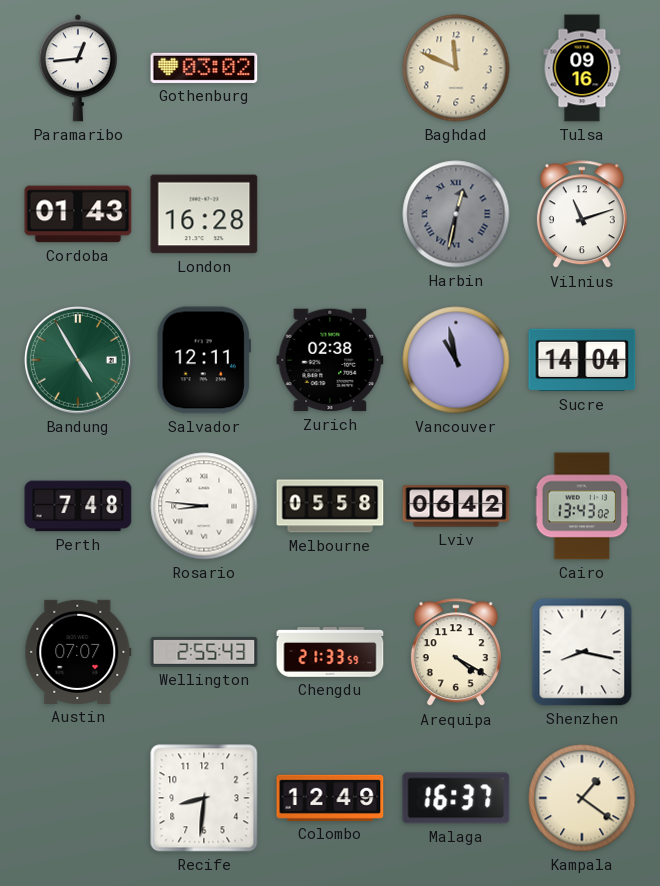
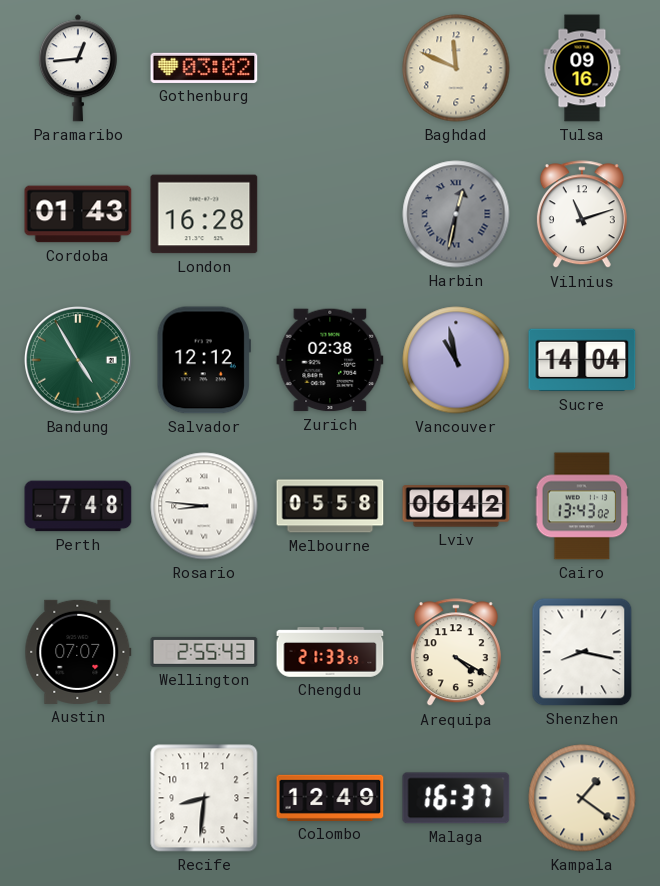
Salvador: 12:11 -> 12:12 (204, 360)
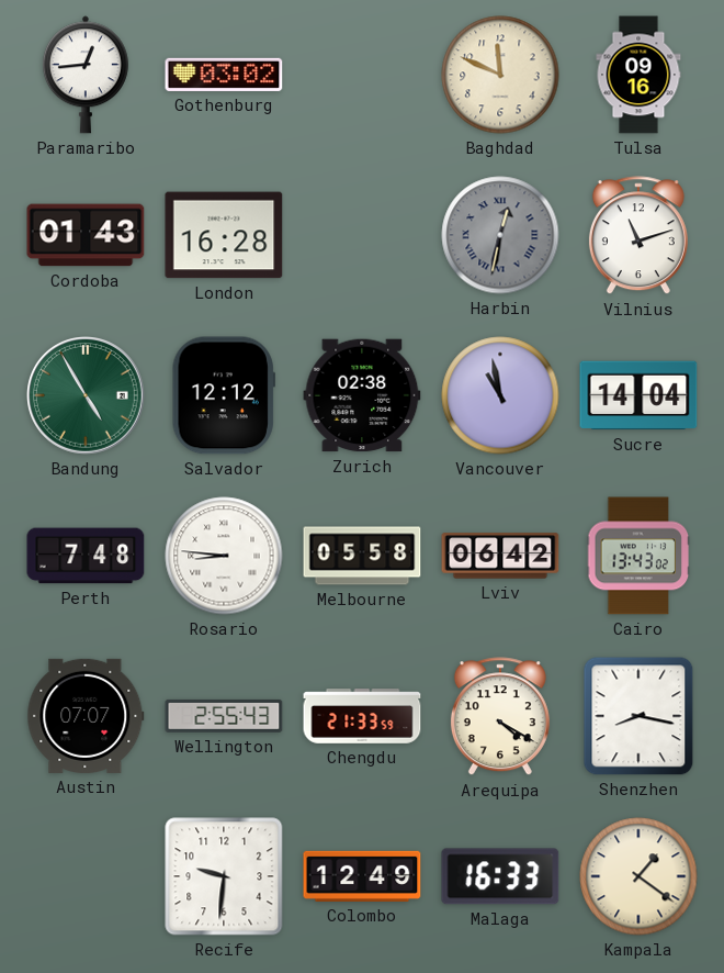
Recife: 8:31 -> 9:31 (224, 876)
Malaga: 16:37 -> 16:33 (500, 876)
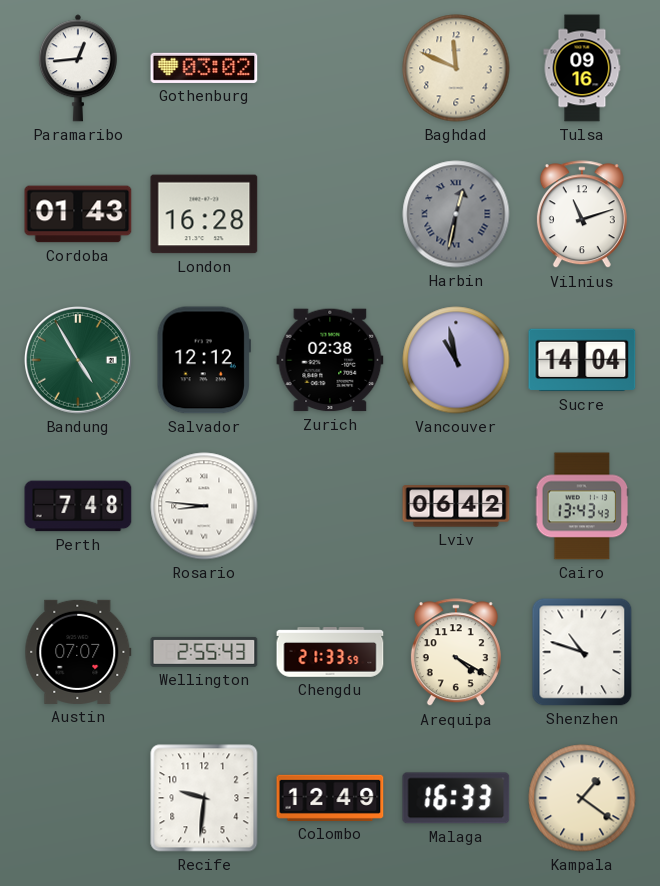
Melbourne: 05:58 -> none (362, 556)
Cairo: 13:43:02 -> 13:43:43 (582, 506)
Shenzhen: 8:17 -> 10:48 (582, 652)
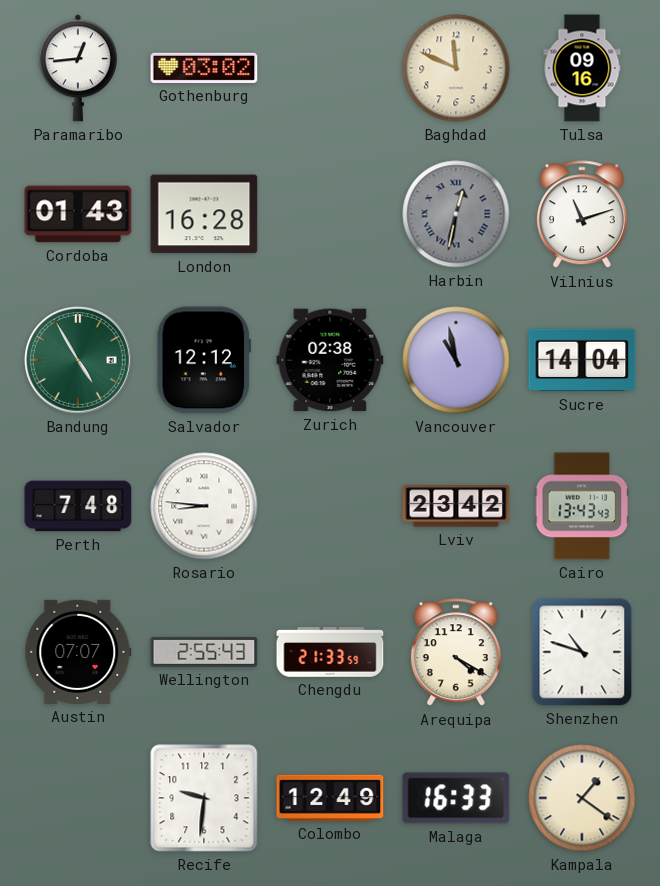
Lviv: 06:42 -> 23:42 (456, 506)
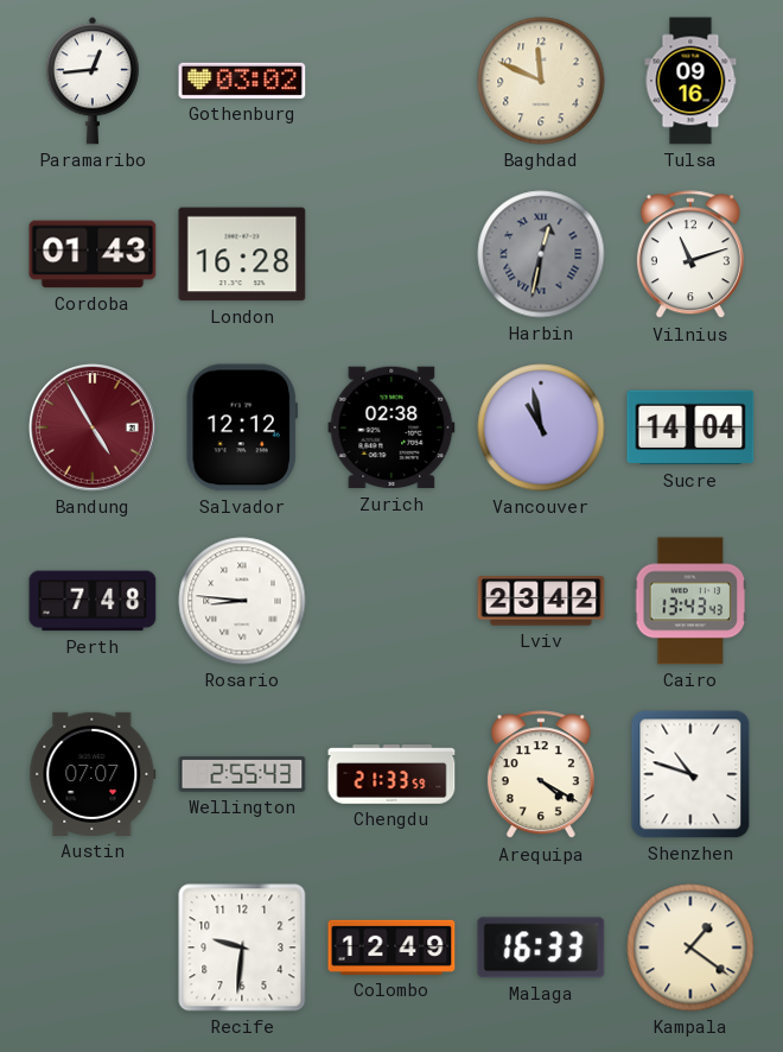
Bandung dial: green -> burgundy (94, 429)
